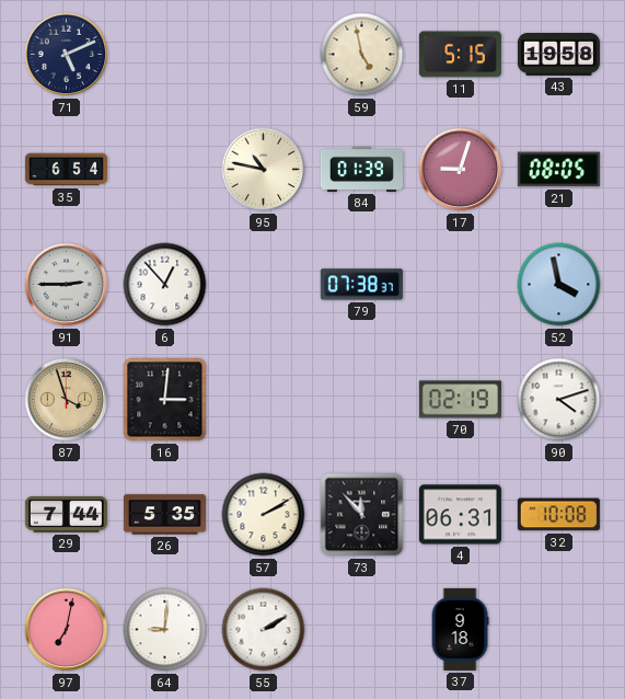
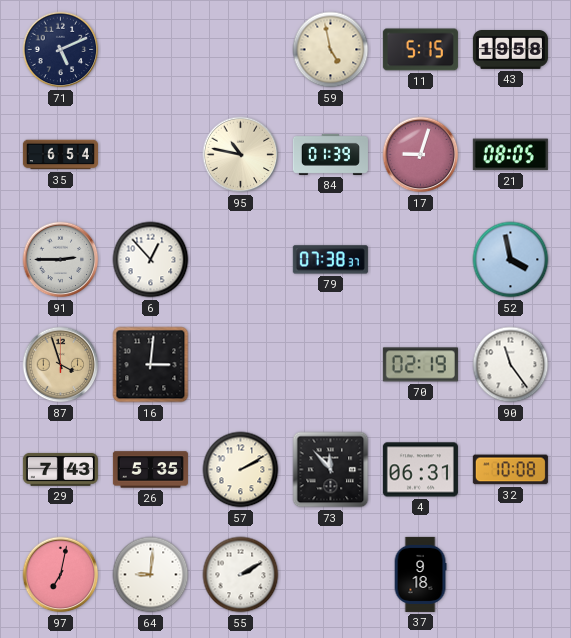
90: 4:12 -> 11:24 (511, 365)
29: 7:44 -> 7:43 (60, 469)
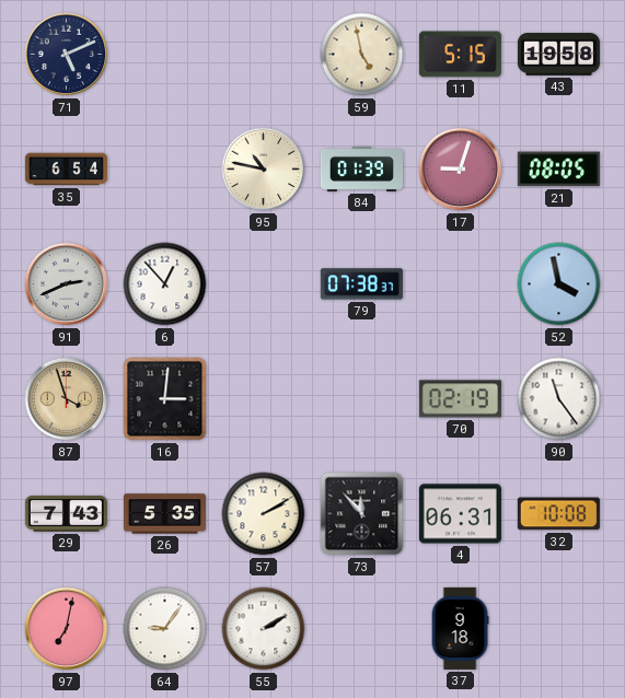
91: 2:45 -> 2:41 (67, 284)
64: 9:01 -> 9:06 (165, 629)
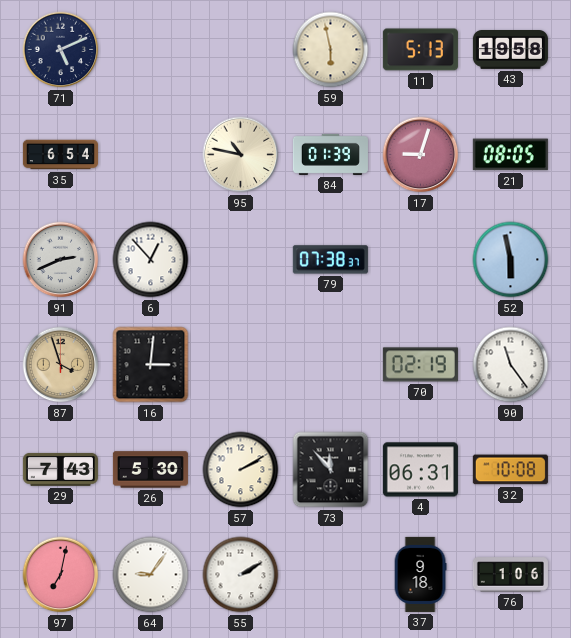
59: 4:58 -> 5:58 (331, 50)
11: 5:15 -> 5:13 (420, 50)
52: 3:58 -> 5:58 (511, 260)
26: 5:35 -> 5:30 (150, 470)
76: none -> 1:06 (510, 575)
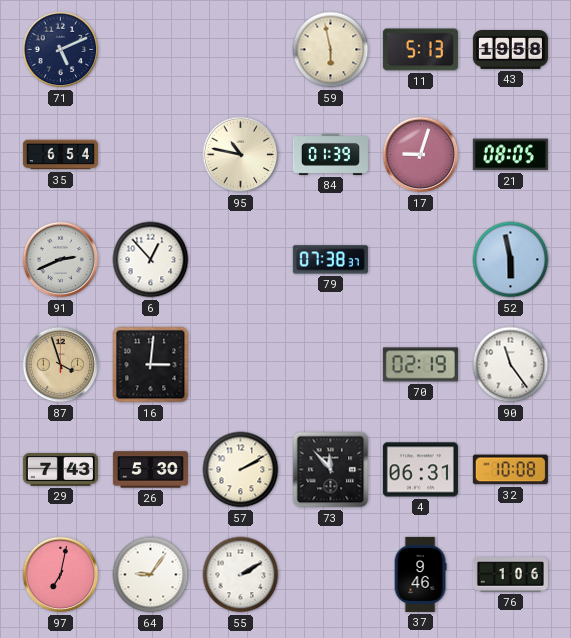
37: 9:18 -> 9:46 (420, 574)
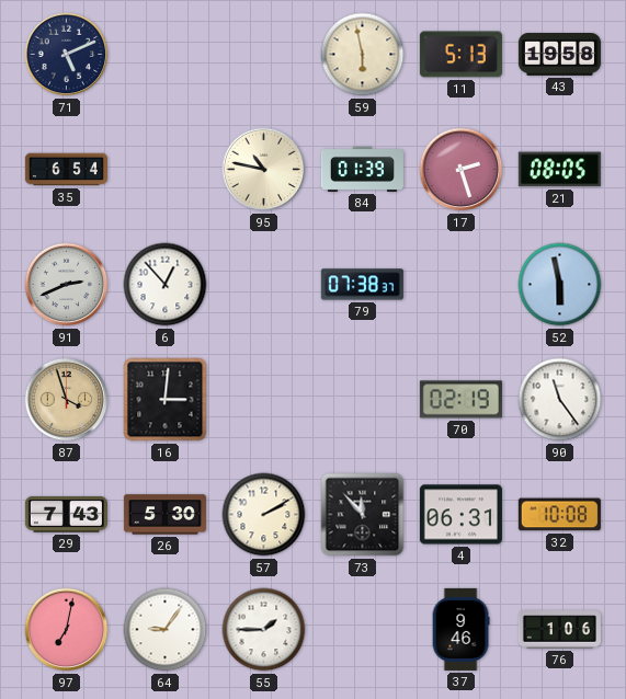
17: 9:03 -> 2:27 (462, 170)
55: 2:10 -> 1:45 (264, 630)
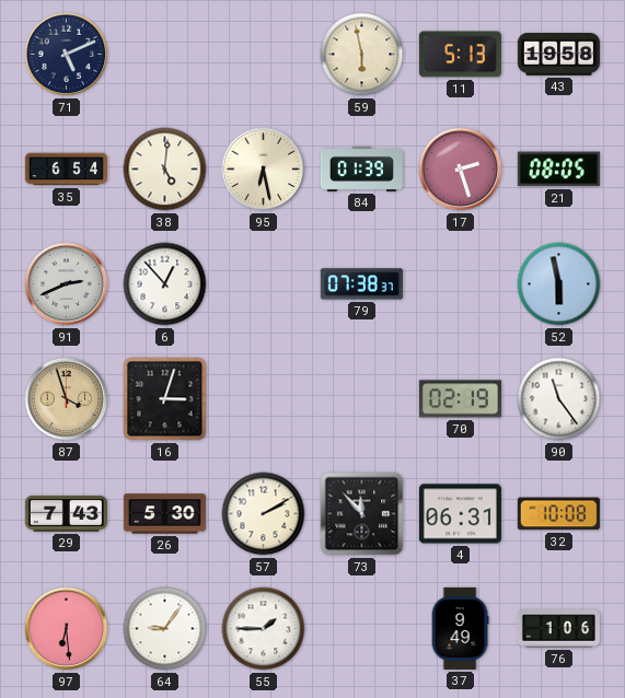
38: none -> 5:01 (165, 170)
95: 10:47 -> 6:28 (264, 170)
16: 3:01 -> 3:03 (165, 399)
97: 7:02 -> 6:29 (67, 629)
37: 9:46 -> 9:49 (460, 628)
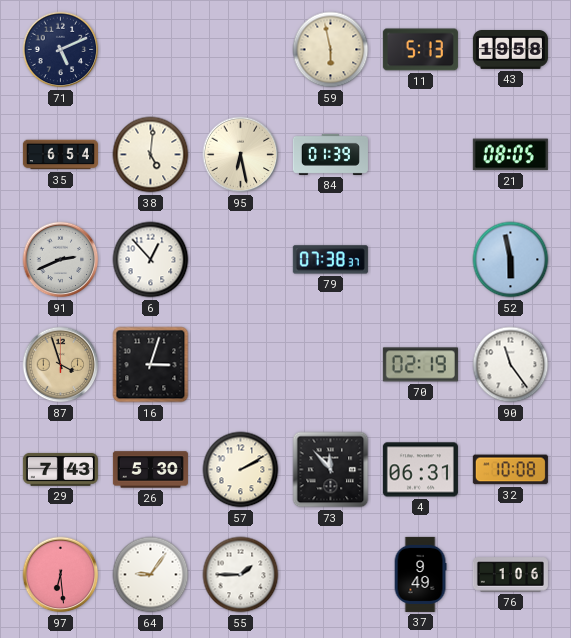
17: 2:27 -> none (461, 170)
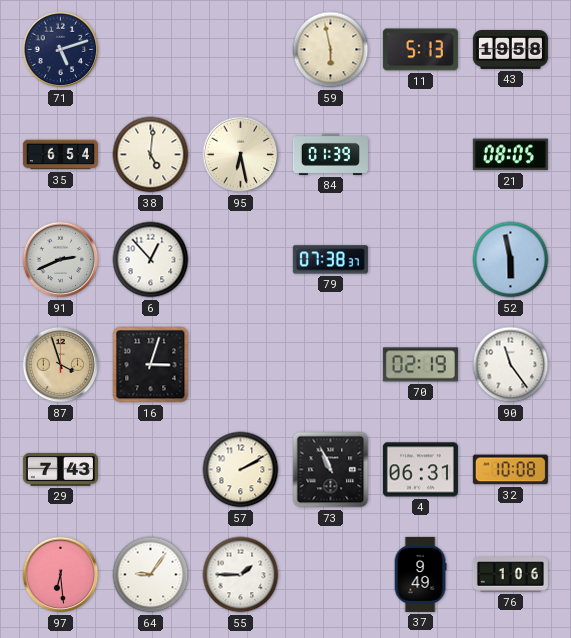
71: 5:11 -> 5:12 (61, 50)
26: 5:30 -> none (150, 470)
73: 11:53 -> 10:56 (331, 470)
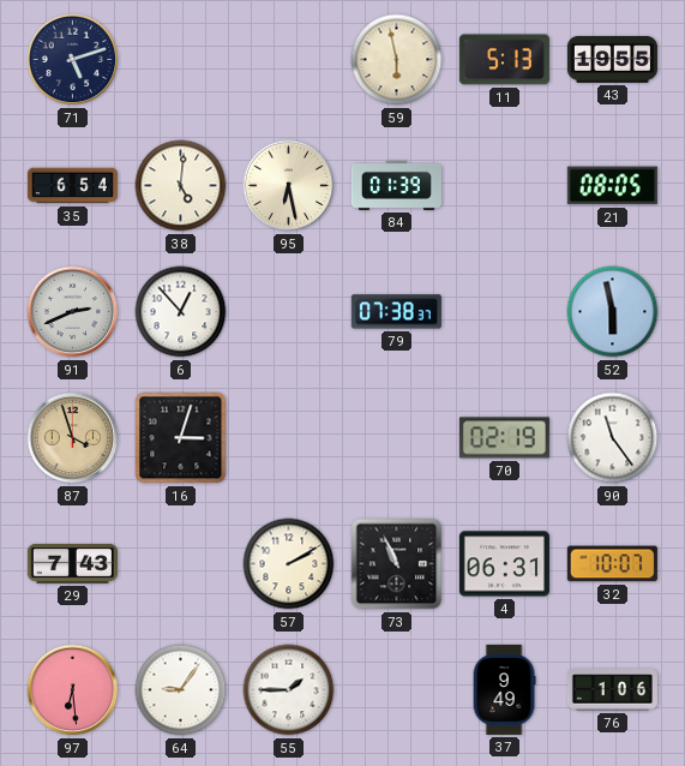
43: 19:58 -> 19:55 (612, 60)
32: 10:08 -> 10:07 (612, 564)
